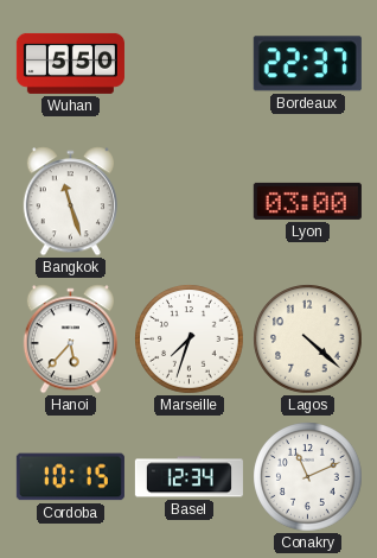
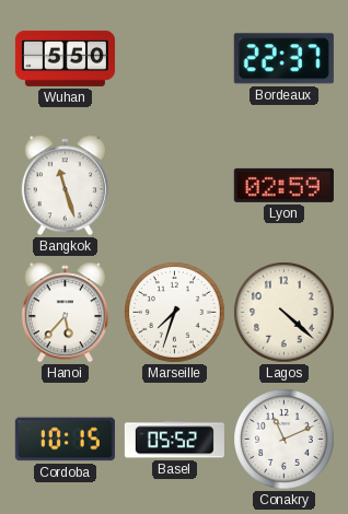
Lyon: 03:00 -> 02:59 (283, 185)
Basel: 12:34 -> 05:52 (174, 440)
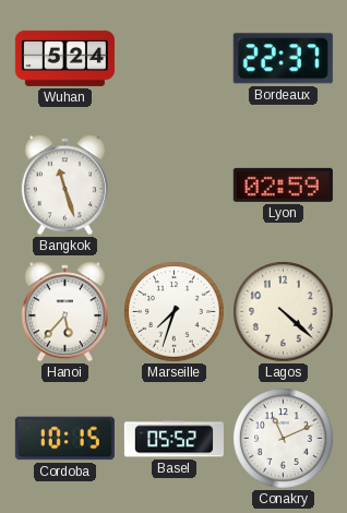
Wuhan: 5:50 -> 5:24 (64, 58)
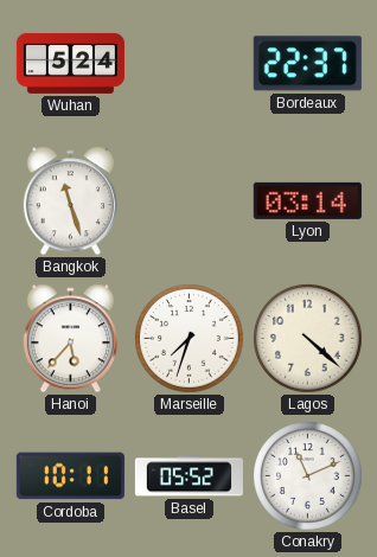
Lyon: 02:59 -> 03:14 (307, 200)
Cordoba: 10:15 -> 10:11 (70, 476)
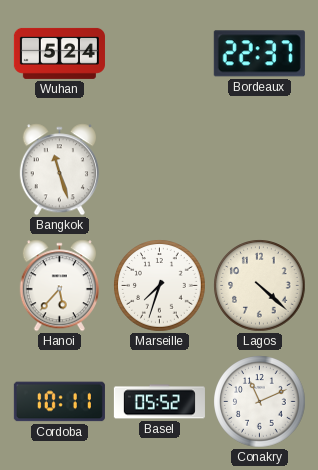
Lyon: 03:14 -> none (307, 200)
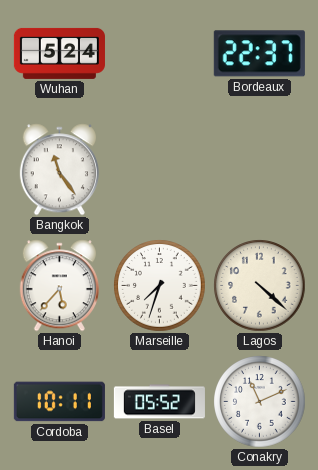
Bangkok: 11:27 -> 11:24 (59, 170)
